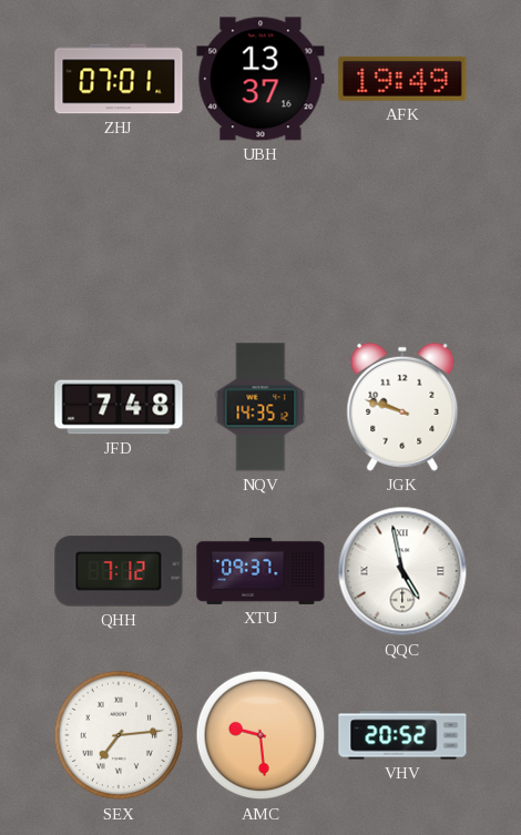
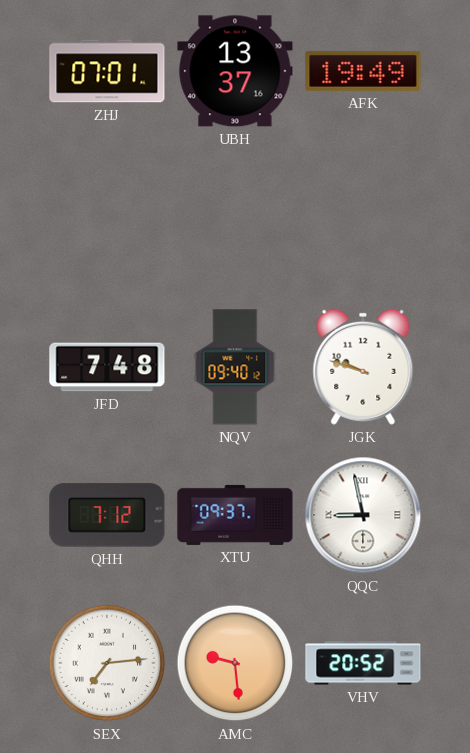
NQV: 14:35 -> 09:40 (235, 367)
QQC: 4:58 -> 8:58 (363, 515)
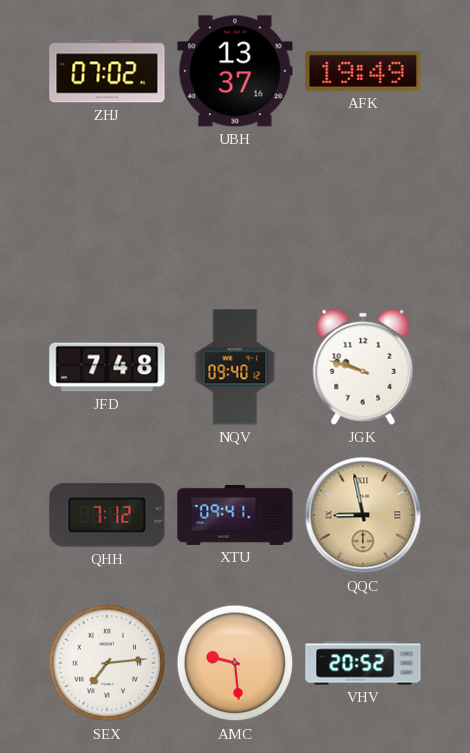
ZHJ: 07:01 -> 07:02 (107, 71)
XTU: 09:37 -> 09:41 (235, 515)
QQC dial: white -> champagne (363, 515)
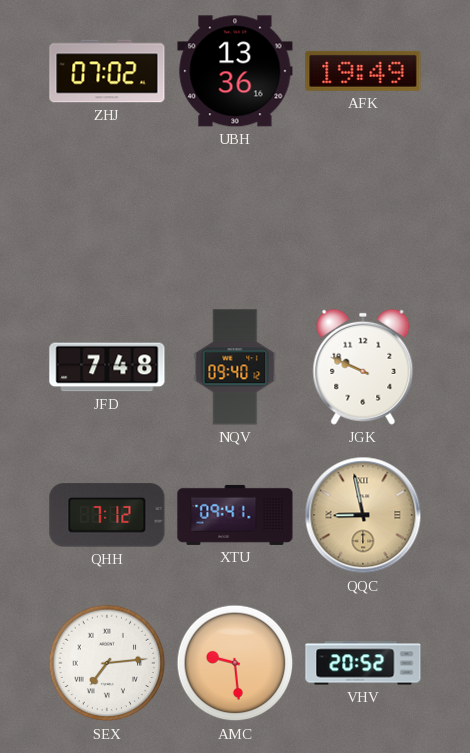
UBH: 13:37 -> 13:36 (235, 71)
JGK: 9:48 -> 9:49 (363, 367)
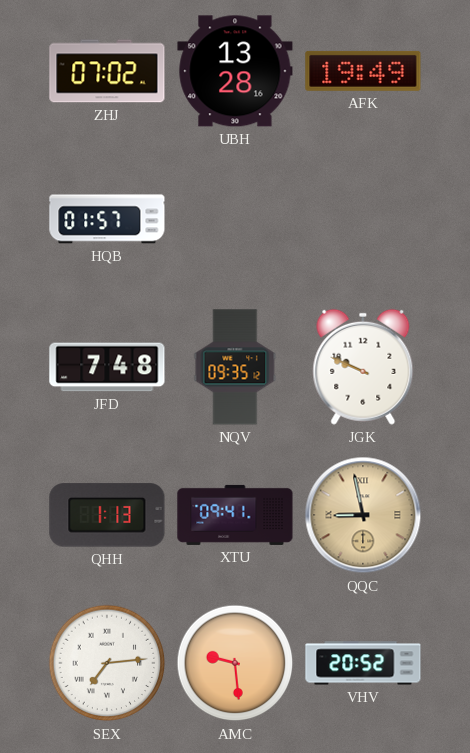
UBH: 13:36 -> 13:28 (235, 71)
HQB: none -> 01:57 (107, 219)
NQV: 09:40 -> 09:35 (235, 367)
QHH: 7:12 -> 1:13 (107, 515)
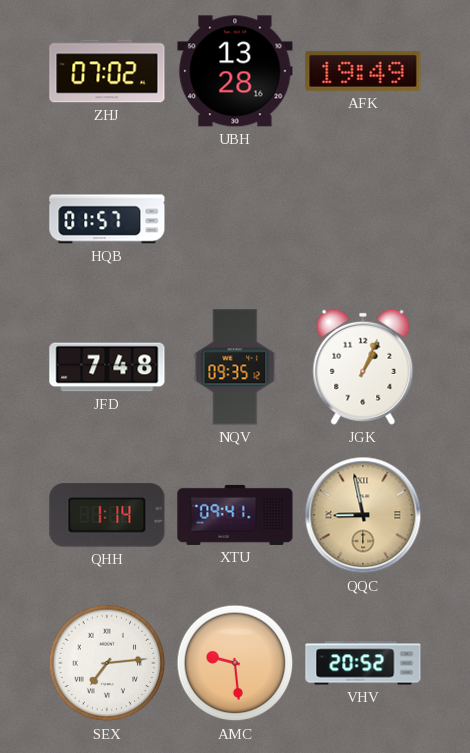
JGK: 9:49 -> 1:04 (363, 367)
QHH: 1:13 -> 1:14 (107, 515)
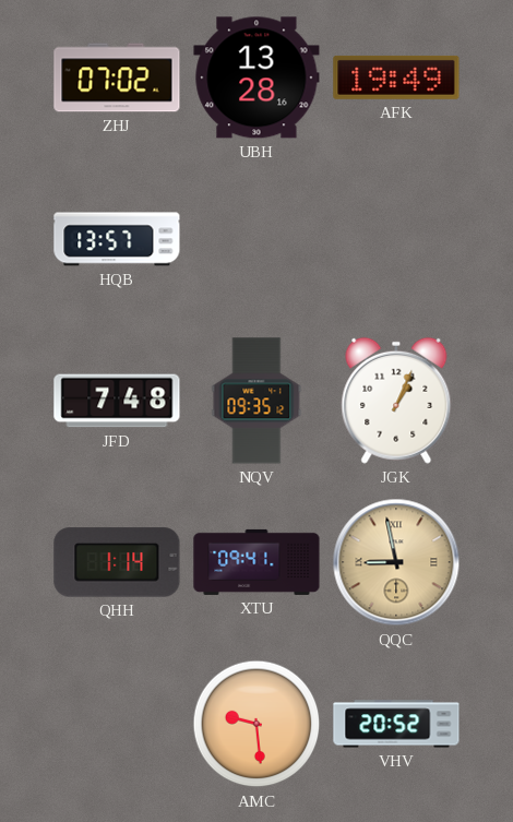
HQB: 01:57 -> 13:57 (117, 239)
SEX: 7:14 -> none (107, 663)
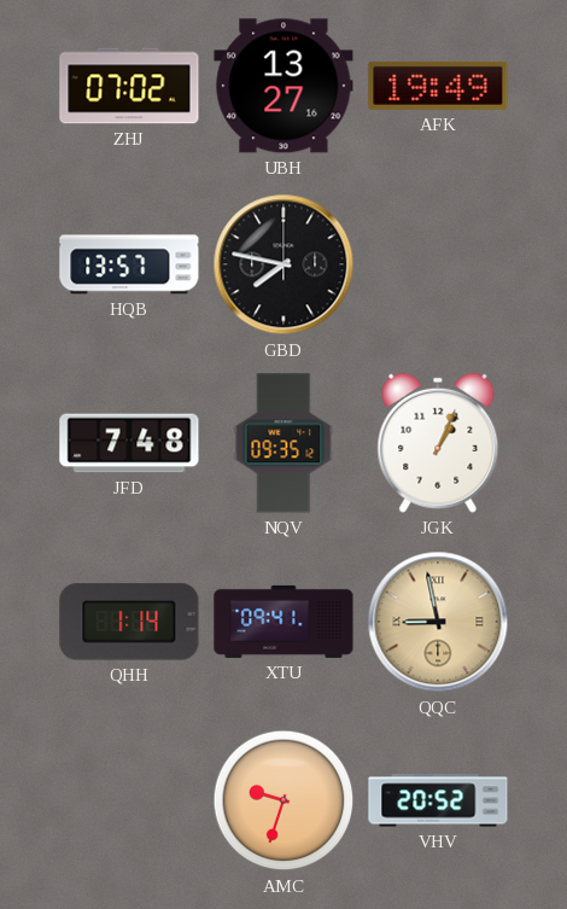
UBH: 13:28 -> 13:27 (283, 86)
GBD: none -> 7:47 (283, 264)
AMC: 9:29 -> 9:33 (283, 800)
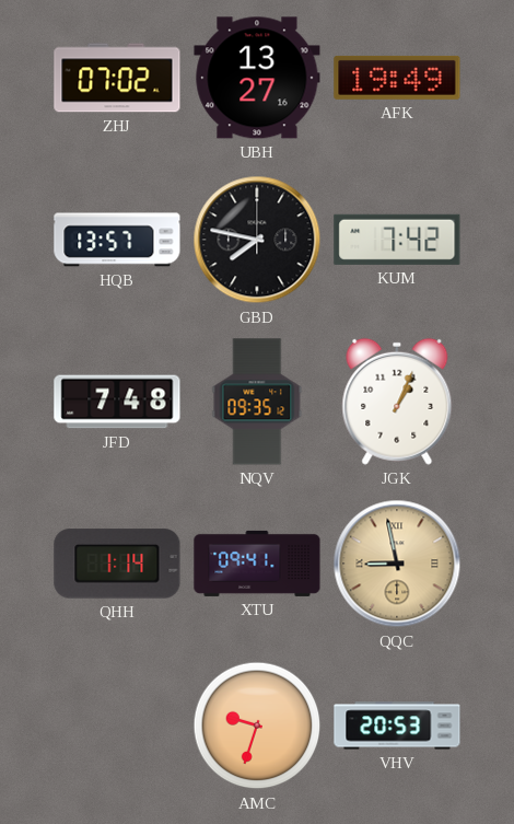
KUM: none -> 7:42 (397, 240)
VHV: 20:52 -> 20:53 (397, 726)
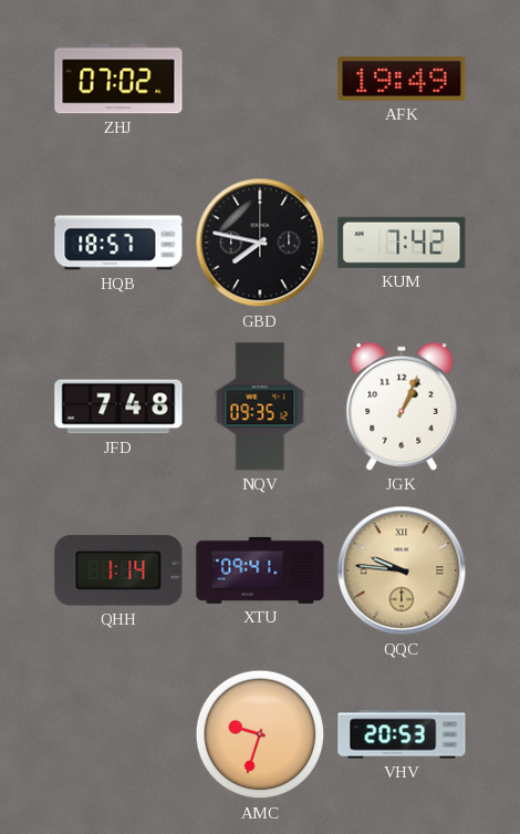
UBH: 13:27 -> none (257, 78)
HQB: 13:57 -> 18:57 (118, 243)
QQC: 8:58 -> 9:46 (402, 570)
